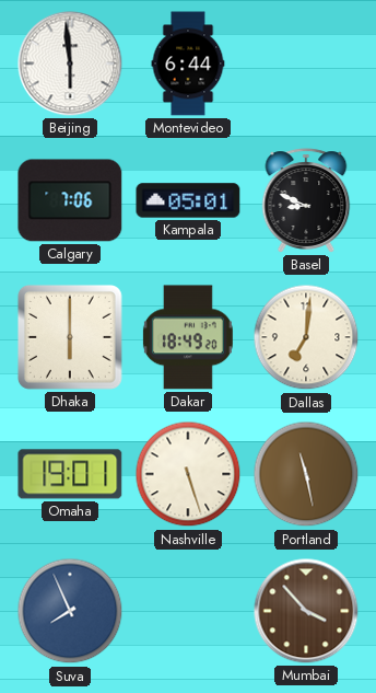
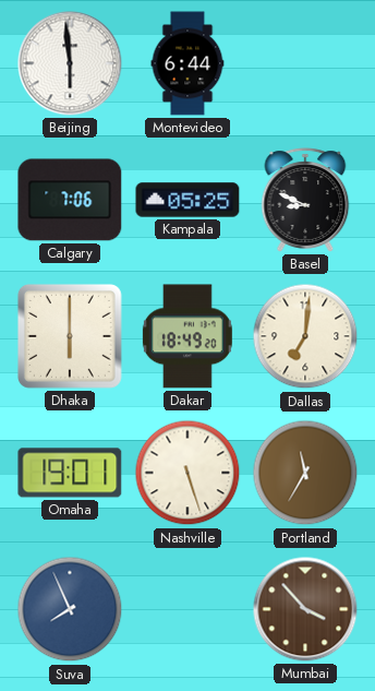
Kampala: 05:01 -> 05:25 (187, 200)
Portland: 11:28 -> 11:35 (305, 473)
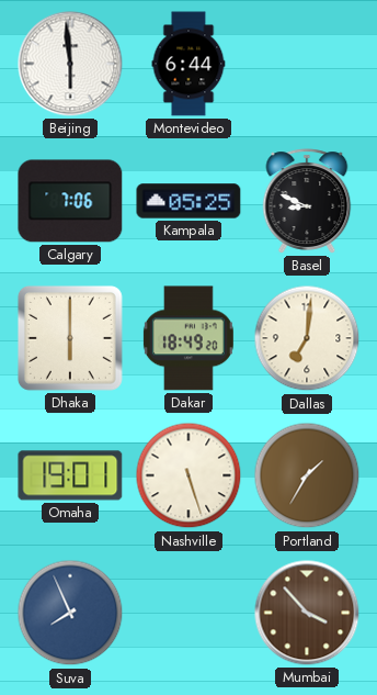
Portland: 11:35 -> 1:35 (307, 475)
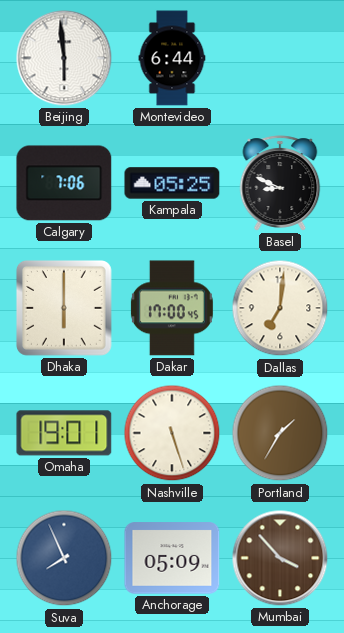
Dakar: 18:49 -> 17:00 (172, 308)
Anchorage: none -> 05:09 (172, 558)
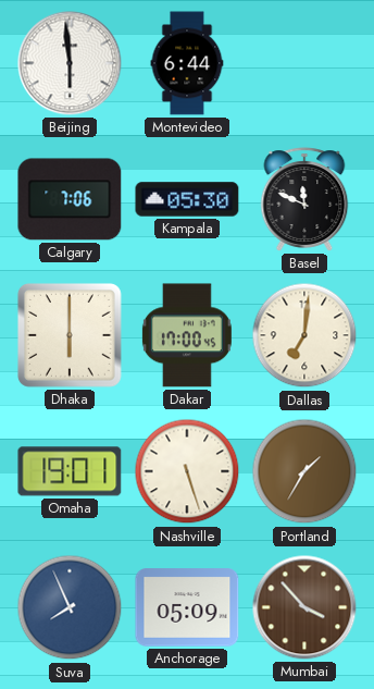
Kampala: 05:25 -> 05:30 (187, 199)
Basel: 8:49 -> 11:49 (304, 199)
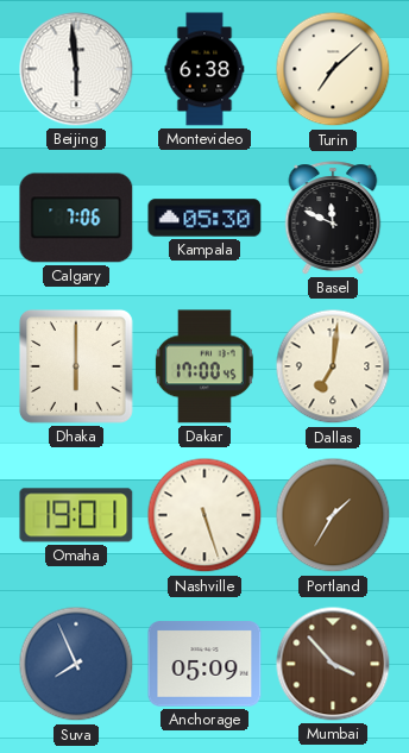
Montevideo: 6:44 -> 6:38 (204, 69)
Turin: none -> 7:08 (333, 69)
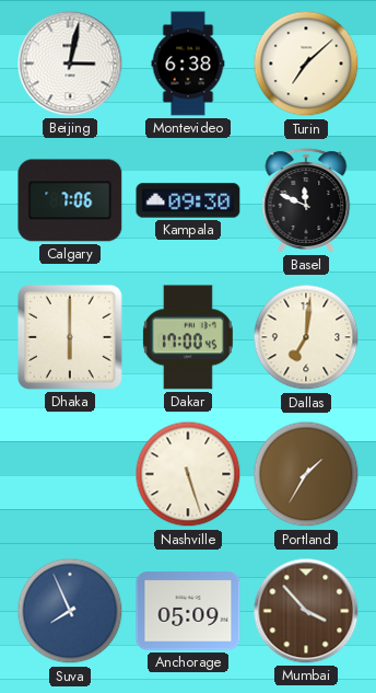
Beijing: 5:59 -> 3:02 (70, 63)
Kampala: 05:30 -> 09:30 (188, 200)
Omaha: 19:01 -> none (76, 515)
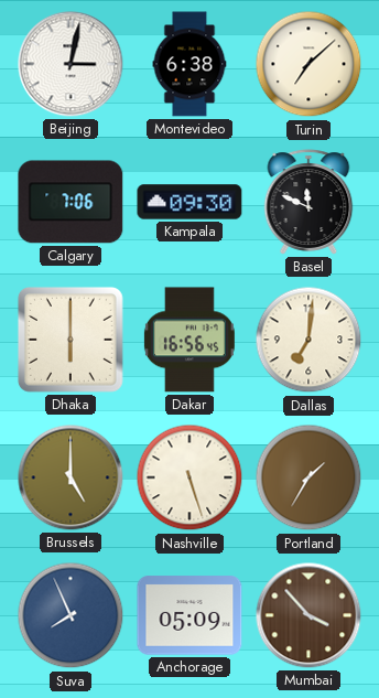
Dakar: 17:00 -> 16:56 (189, 340)
Brussels: none -> 5:00 (71, 477)
